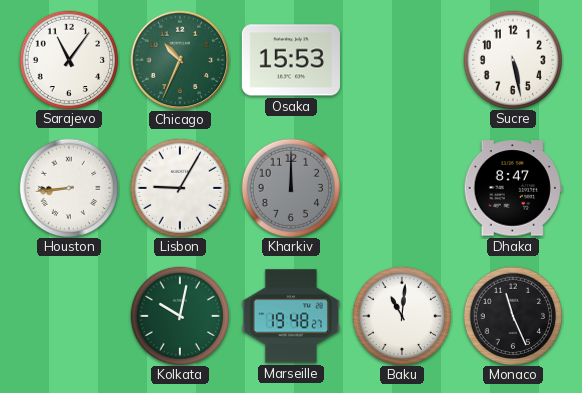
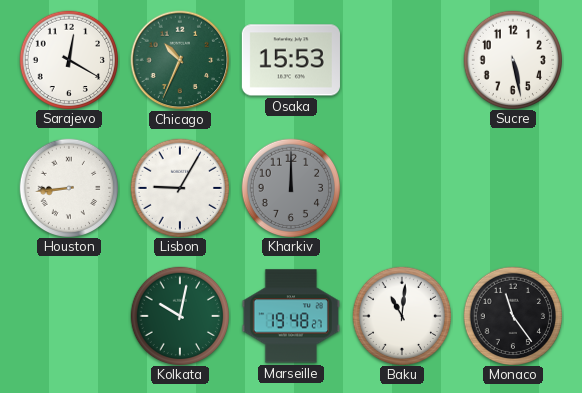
Sarajevo: 11:06 -> 12:20 (68, 59)
Dhaka: 8:47 -> none (513, 188)
Monaco: 11:26 -> 11:24 (512, 315)
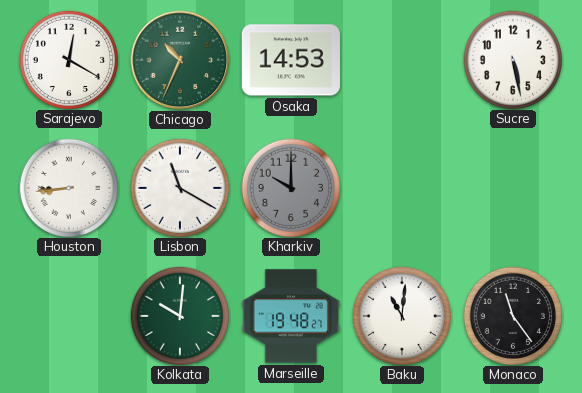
Osaka: 15:53 -> 14:53 (291, 60)
Lisbon: 9:05 -> 11:20 (179, 187)
Kharkiv: 12:00 -> 10:00 (290, 187)
Kolkata: 10:02 -> 10:01 (179, 315)
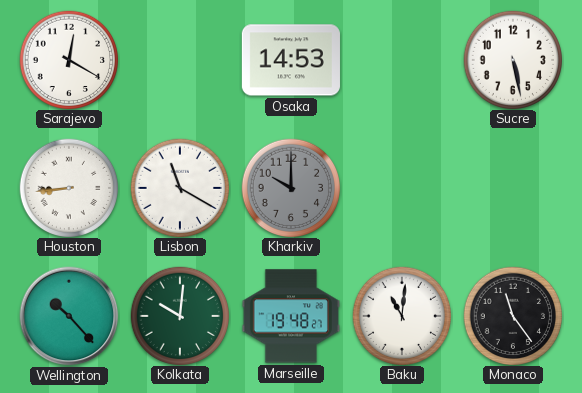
Chicago: 10:34 -> none (180, 60)
Wellington: none -> 10:23 (69, 316)
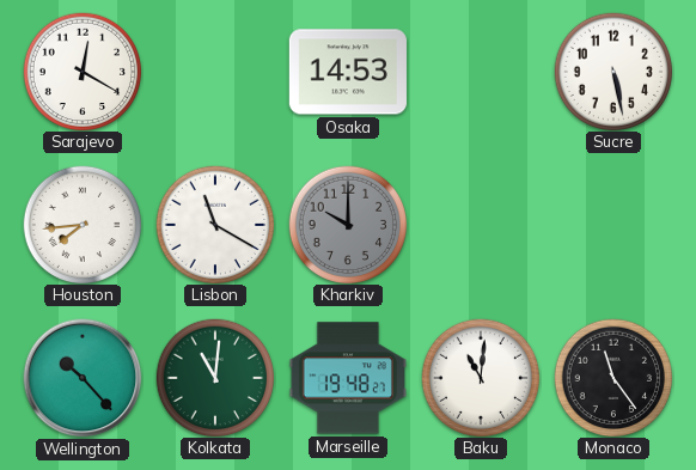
Houston: 8:44 -> 7:44 (81, 224)
Kolkata: 10:01 -> 11:01 (214, 377)
